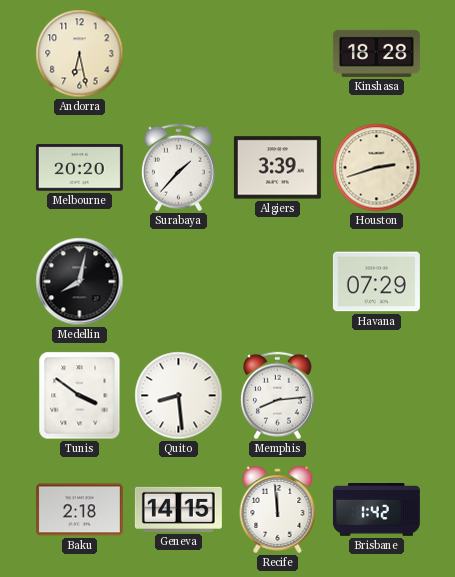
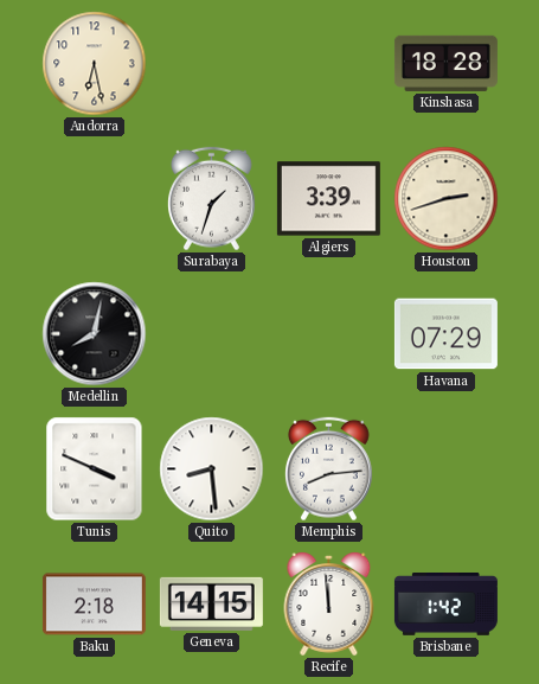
Melbourne: 20:20 -> none (79, 168)
Surabaya: 1:37 -> 1:33 (212, 199)
Tunis: 3:51 -> 3:49 (95, 469)
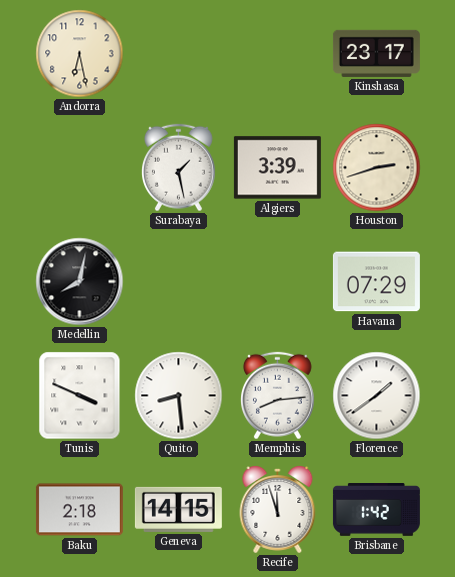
Kinshasa: 18:28 -> 23:17 (376, 53)
Surabaya: 1:33 -> 1:28 (179, 168)
Florence: none -> 1:39 (377, 396)
Recife: 11:59 -> 11:57 (278, 510)
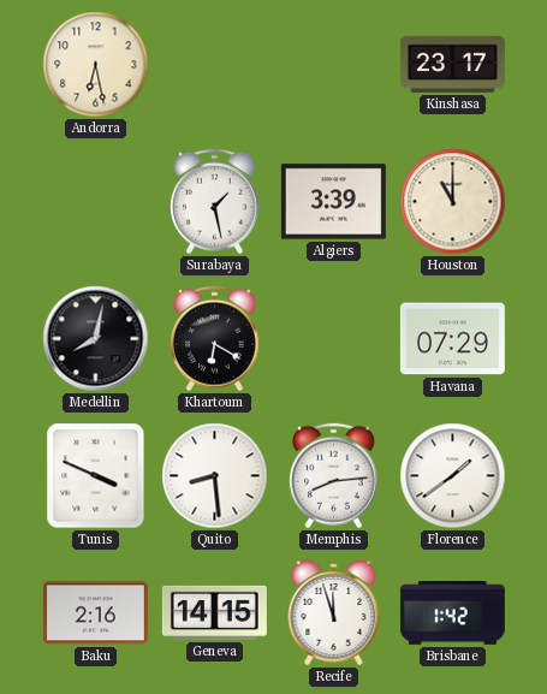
Houston: 2:42 -> 11:00 (453, 202)
Khartoum: none -> 6:20 (215, 339)
Baku: 2:18 -> 2:16 (95, 613)
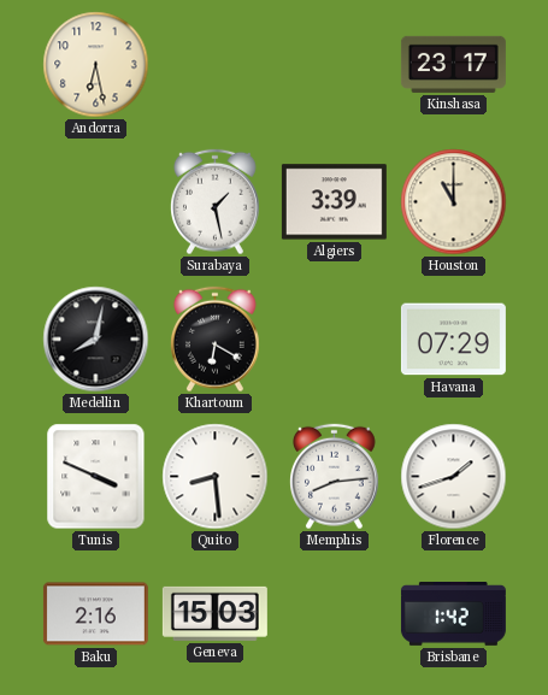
Florence: 1:39 -> 1:42 (454, 477)
Geneva: 14:15 -> 15:03 (214, 613)
Recife: 11:57 -> none (334, 613)
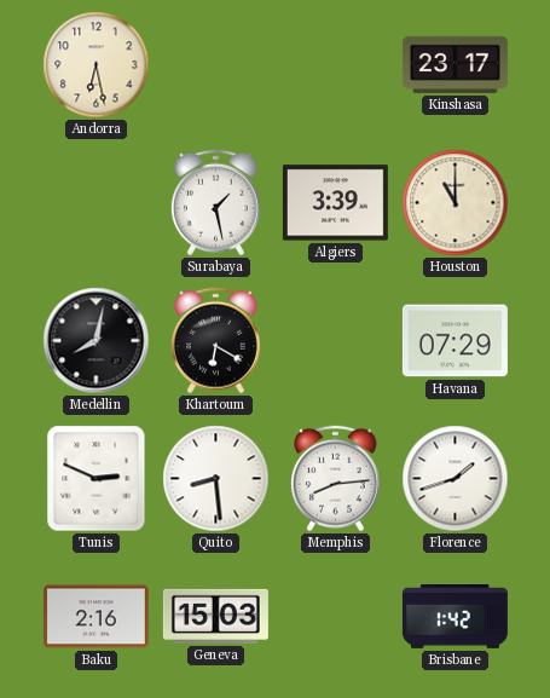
Tunis: 3:49 -> 2:49 (97, 479)
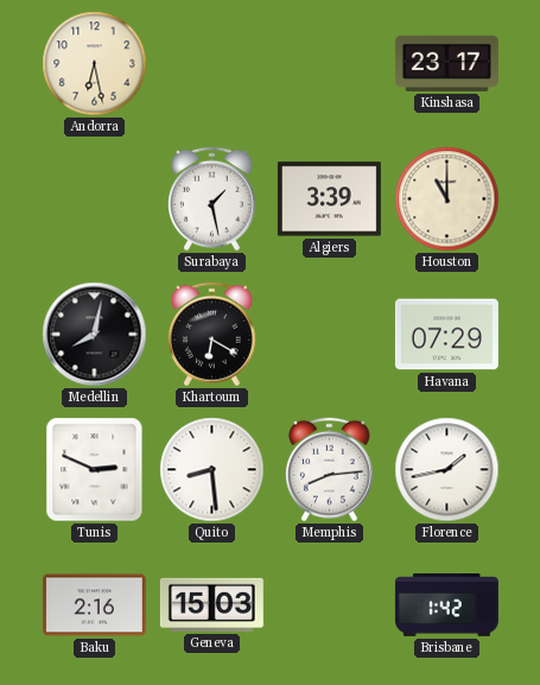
Florence: 1:42 -> 1:43 (447, 470)
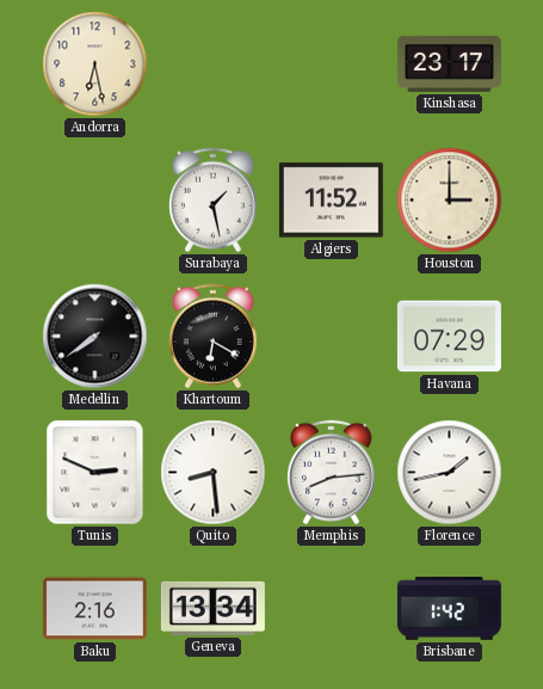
Algiers: 3:39 -> 11:52 (331, 201)
Houston: 11:00 -> 3:00 (450, 201)
Medellin: 8:02 -> 7:39 (95, 337)
Geneva: 15:03 -> 13:34 (212, 608)
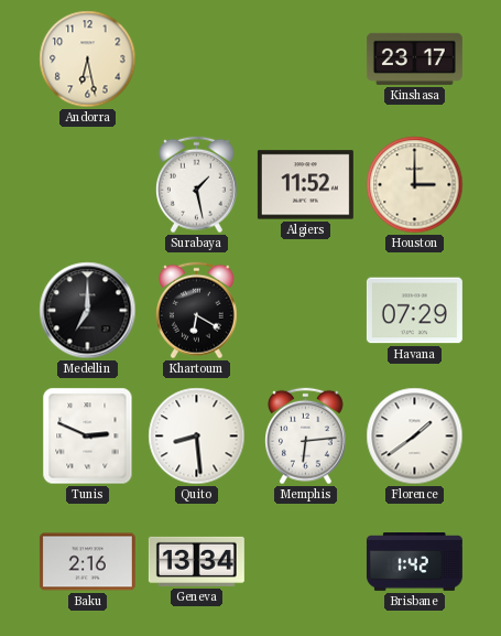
Medellin: 7:39 -> 7:00 (88, 311)
Memphis: 8:14 -> 6:14 (306, 436)
Florence: 1:43 -> 1:39 (415, 436)
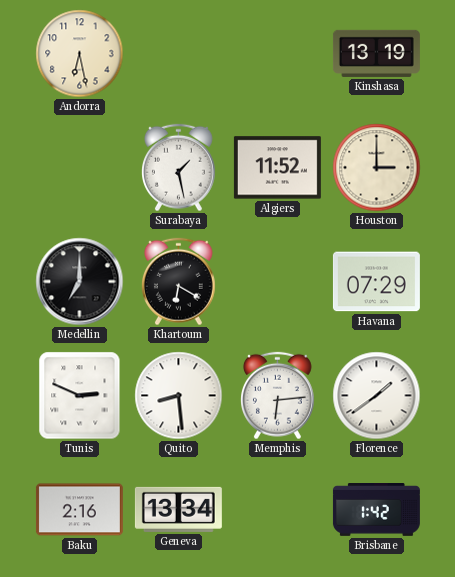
Kinshasa: 23:17 -> 13:19 (376, 53)
